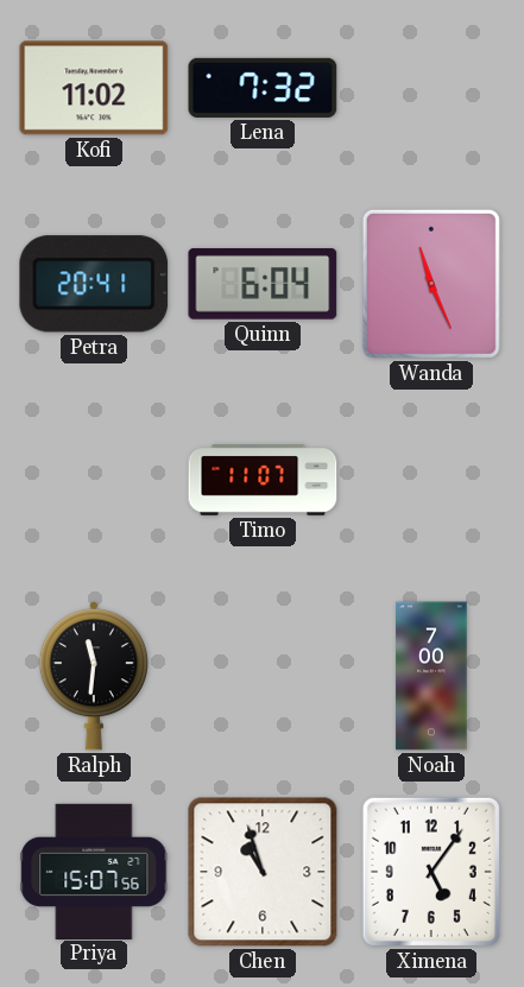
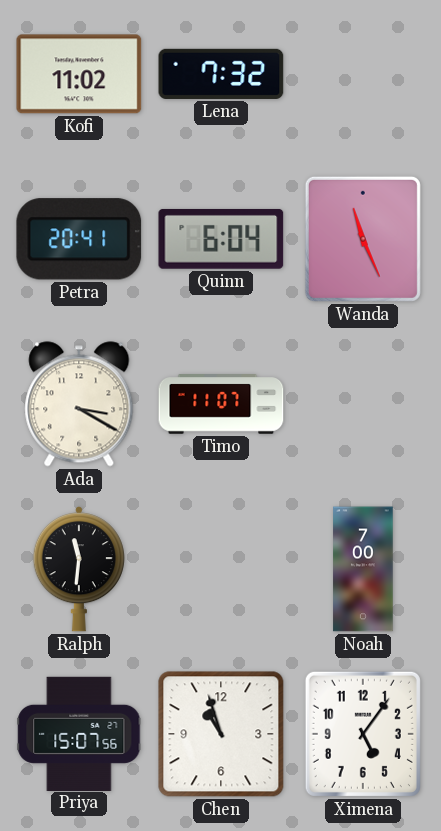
Ada: none -> 3:20 (79, 404)
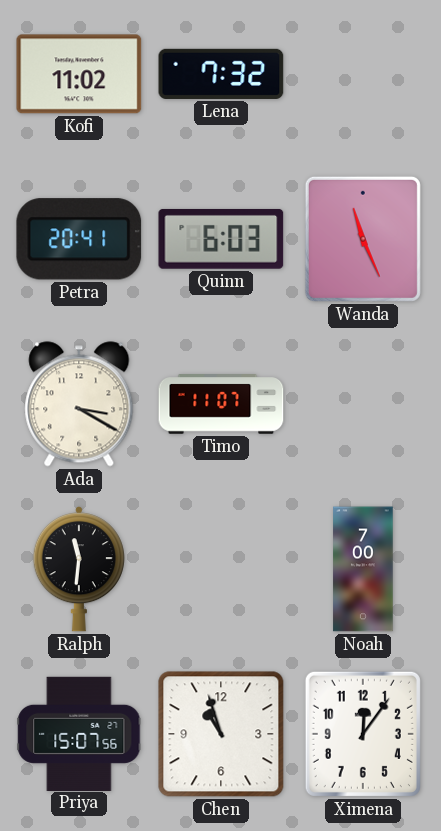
Quinn: 6:04 -> 6:03 (221, 239)
Ximena: 5:06 -> 12:06 (363, 734)
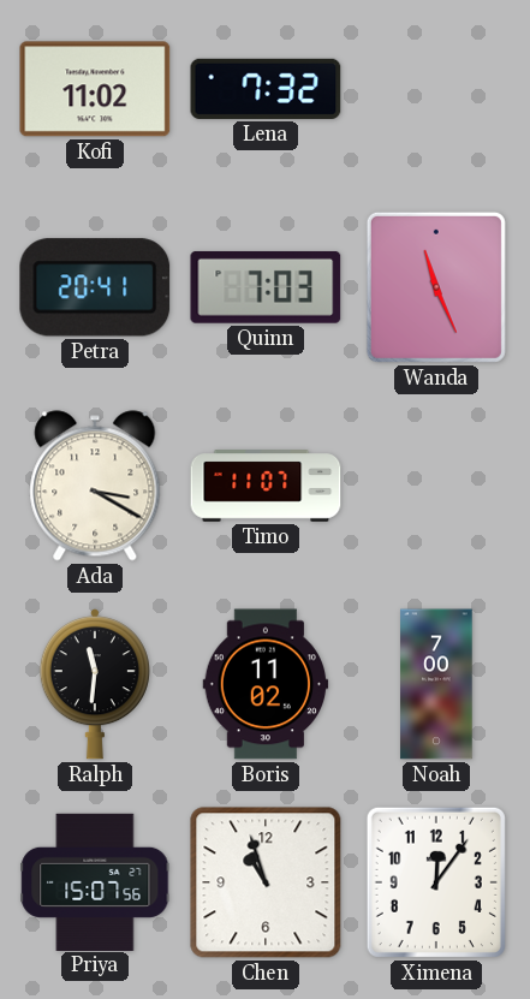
Quinn: 6:03 -> 7:03 (266, 287)
Boris: none -> 11:02 (266, 684)
